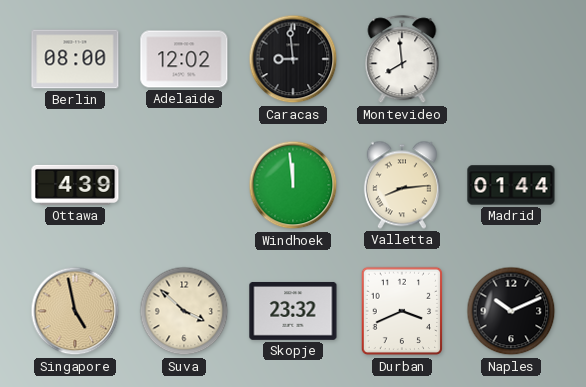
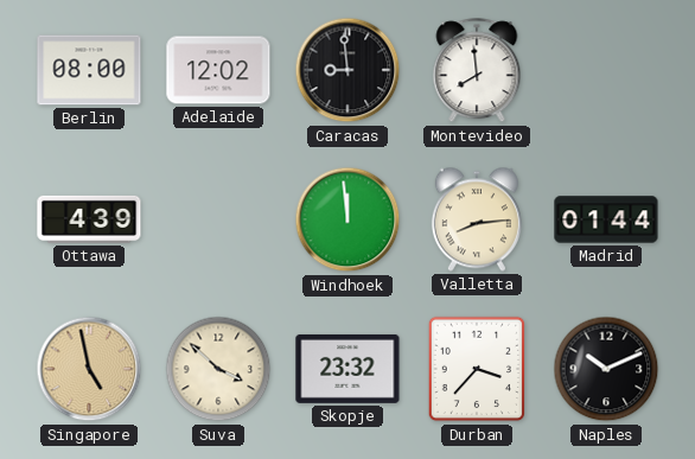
Durban: 3:41 -> 3:37 (477, 369)
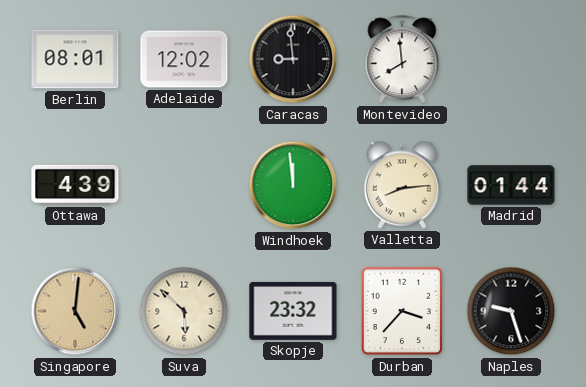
Berlin: 08:00 -> 08:01 (75, 59)
Singapore: 4:58 -> 5:01 (75, 311)
Suva: 3:52 -> 5:52 (184, 311)
Naples: 10:11 -> 9:27 (511, 311)
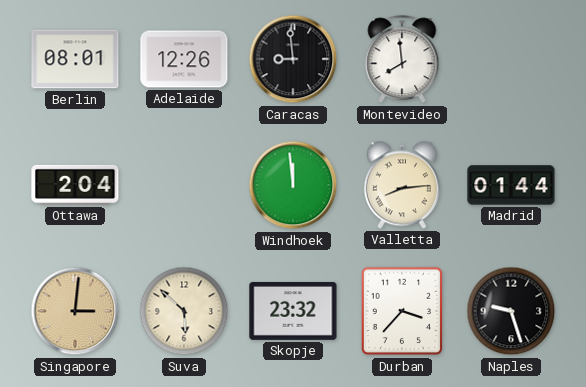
Adelaide: 12:02 -> 12:26 (184, 59)
Ottawa: 4:39 -> 2:04 (75, 185)
Singapore: 5:01 -> 3:01 (75, 311)
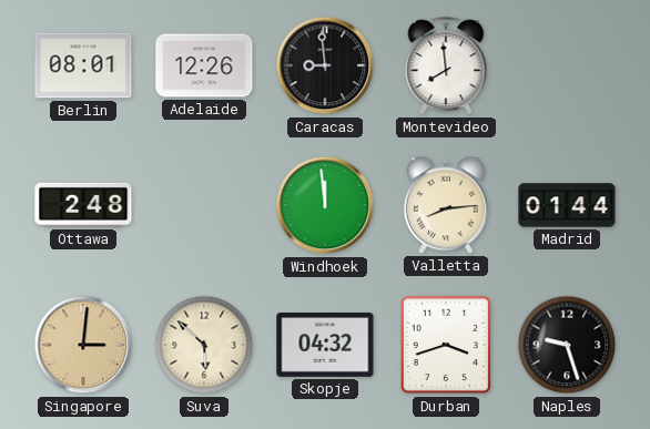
Ottawa: 2:04 -> 2:48 (83, 205)
Skopje: 23:32 -> 04:32 (325, 345)
Durban: 3:37 -> 3:42 (446, 345)
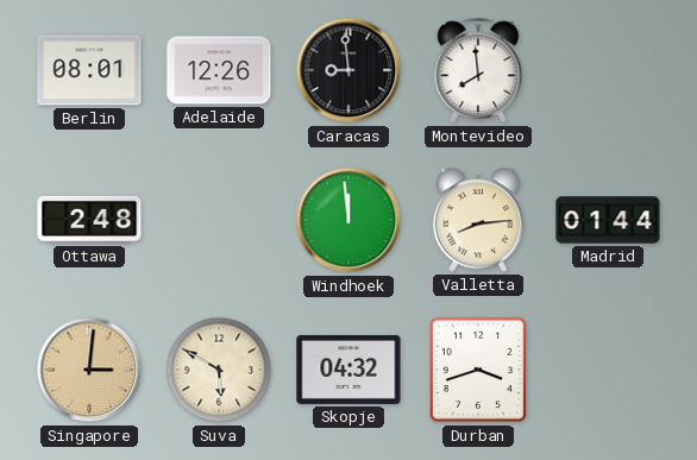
Suva: 5:52 -> 5:50 (219, 370)
Naples: 9:27 -> none (567, 345)
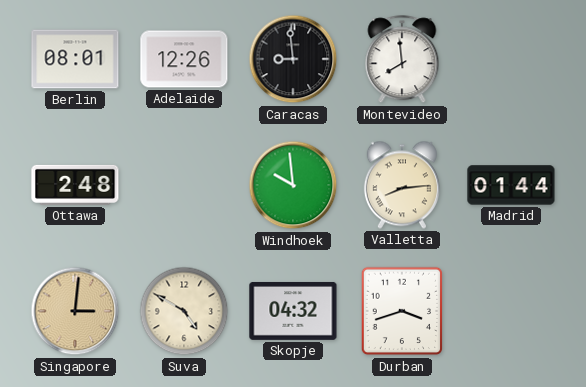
Windhoek: 11:59 -> 9:59 (293, 185)
Suva: 5:50 -> 4:50 (184, 311)
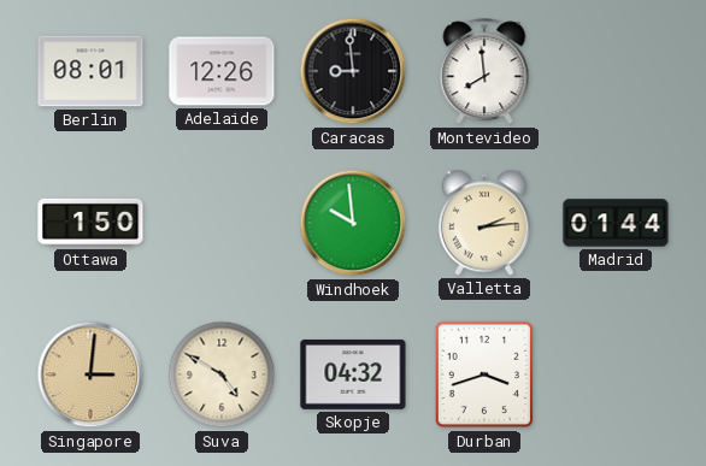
Ottawa: 2:48 -> 1:50 (90, 223)
Valletta: 8:14 -> 2:14 (484, 223)
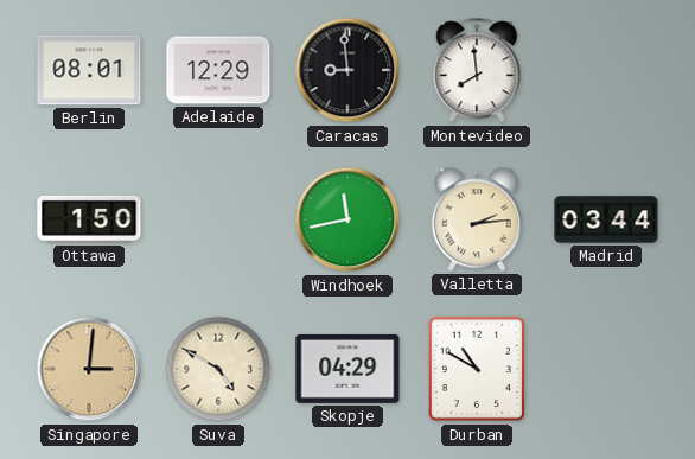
Adelaide: 12:26 -> 12:29 (218, 70)
Windhoek: 9:59 -> 11:43 (347, 219)
Madrid: 01:44 -> 03:44 (606, 219)
Skopje: 04:32 -> 04:29 (347, 369)
Durban: 3:42 -> 10:50 (477, 369)
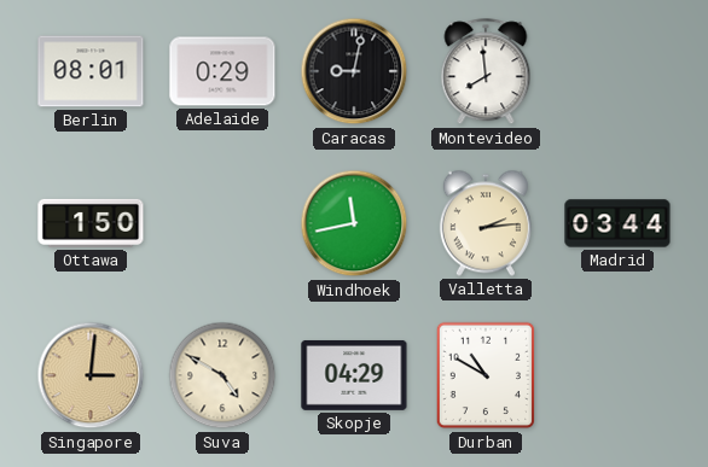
Adelaide: 12:29 -> 0:29 (222, 71)
Caracas: 8:59 -> 9:02 (354, 71)
